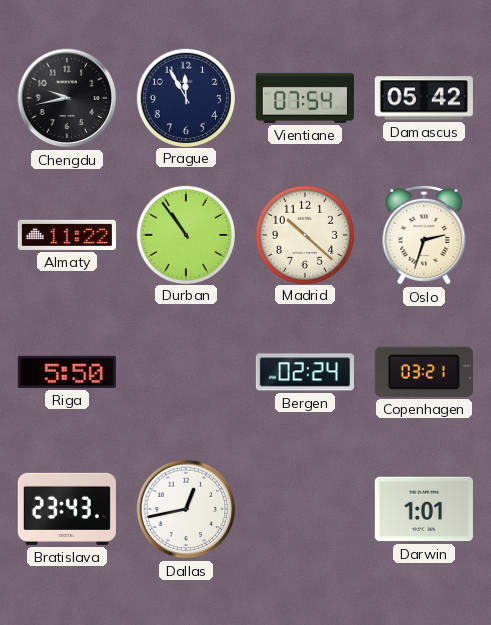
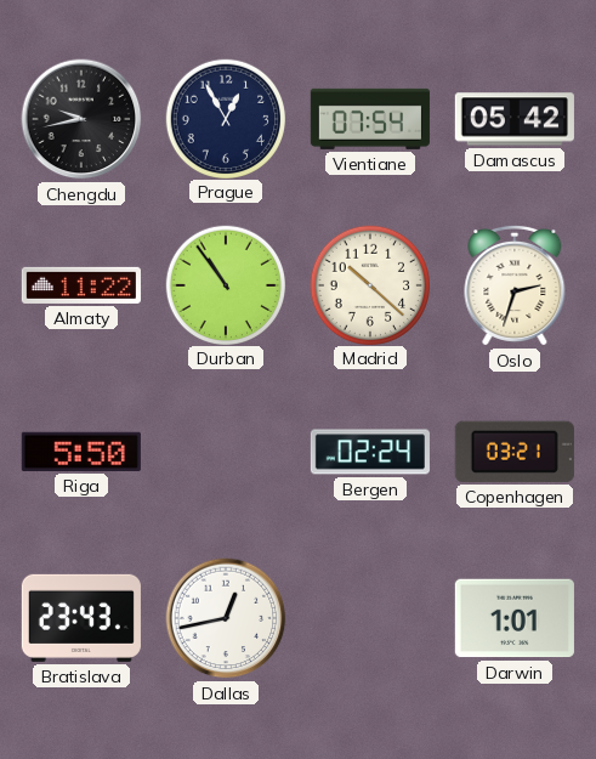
Prague: 11:55 -> 12:55 (225, 118)
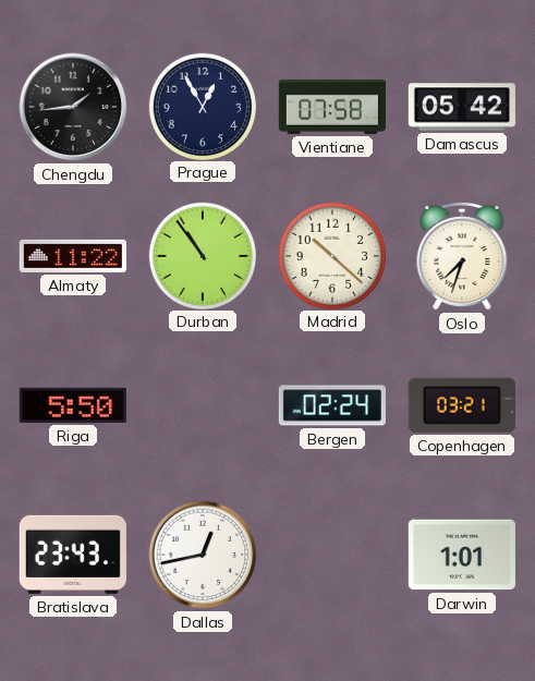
Chengdu: 9:43 -> 1:44 (73, 107)
Vientiane: 07:54 -> 07:58 (332, 107)
Oslo: 2:33 -> 7:33 (462, 256)
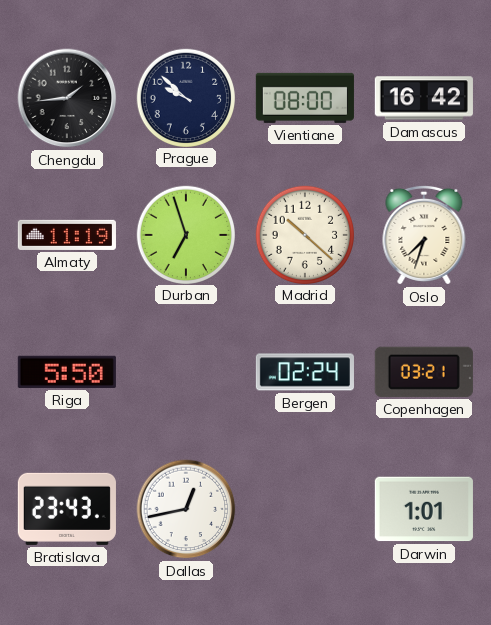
Prague: 12:55 -> 9:52 (185, 97)
Vientiane: 07:58 -> 08:00 (305, 98)
Damascus: 05:42 -> 16:42 (424, 98)
Almaty: 11:22 -> 11:19 (67, 235)
Durban: 10:54 -> 6:57 (185, 234)
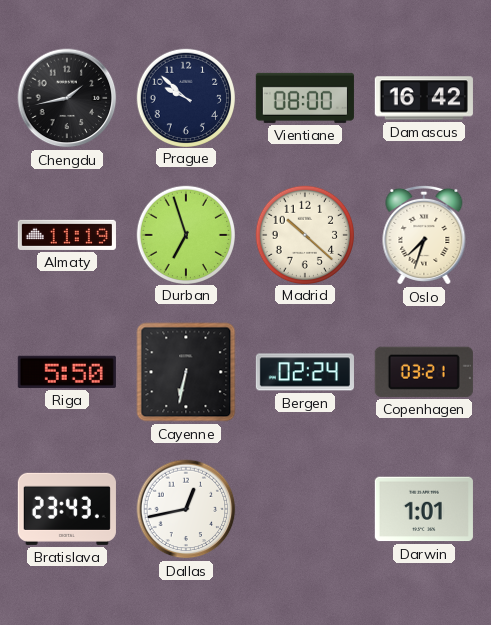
Chengdu: 1:44 -> 1:43 (67, 98)
Cayenne: none -> 6:32 (186, 372)
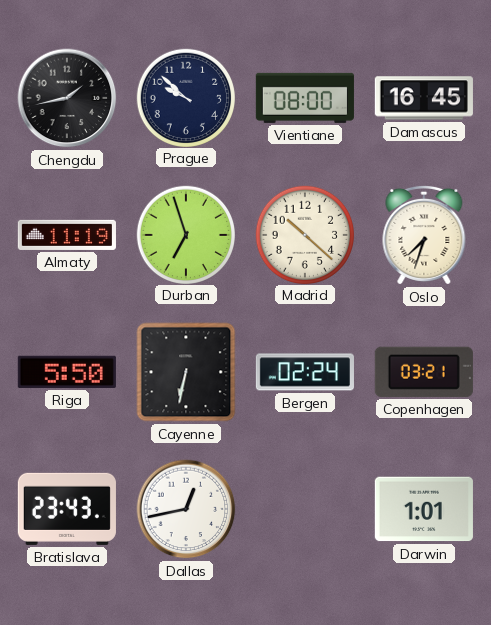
Damascus: 16:42 -> 16:45 (424, 98)
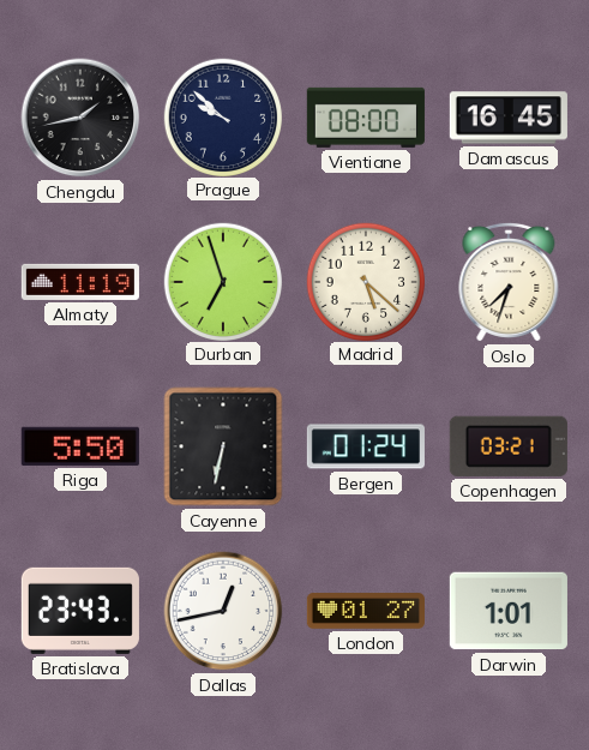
Madrid: 10:22 -> 5:22 (365, 281)
Bergen: 02:24 -> 01:24 (366, 446)
London: none -> 01:27 (366, 611)
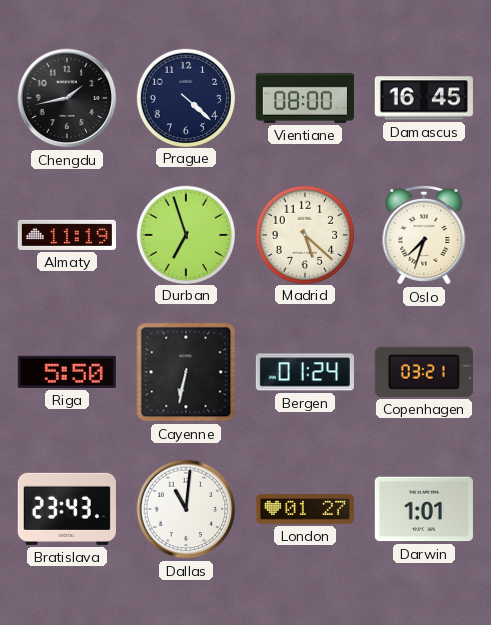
Prague: 9:52 -> 4:22 (185, 97)
Dallas: 12:43 -> 11:01 (186, 509)
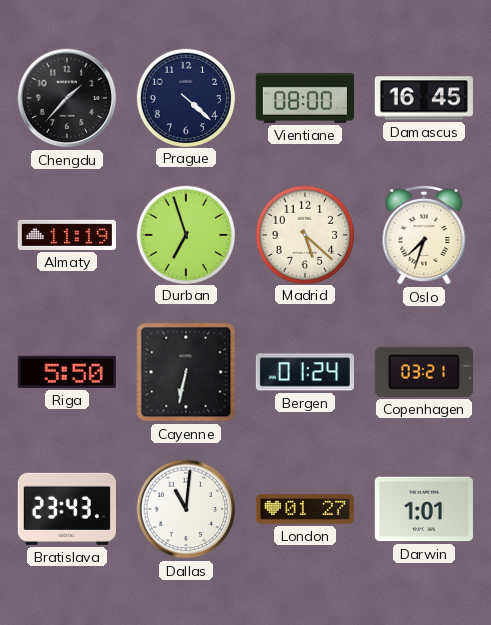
Chengdu: 1:43 -> 1:37 (67, 98)
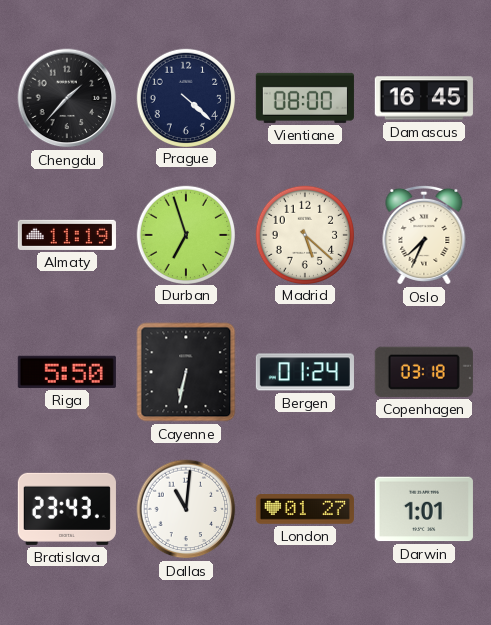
Oslo: 7:33 -> 7:34 (424, 235)
Copenhagen: 03:21 -> 03:18 (424, 372)
